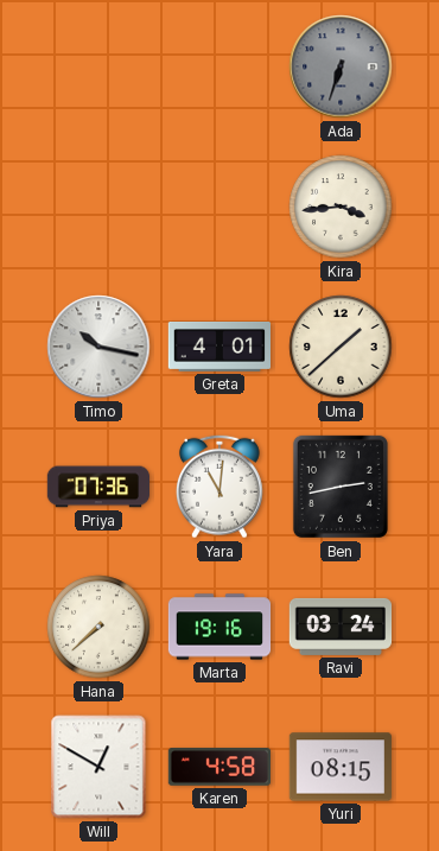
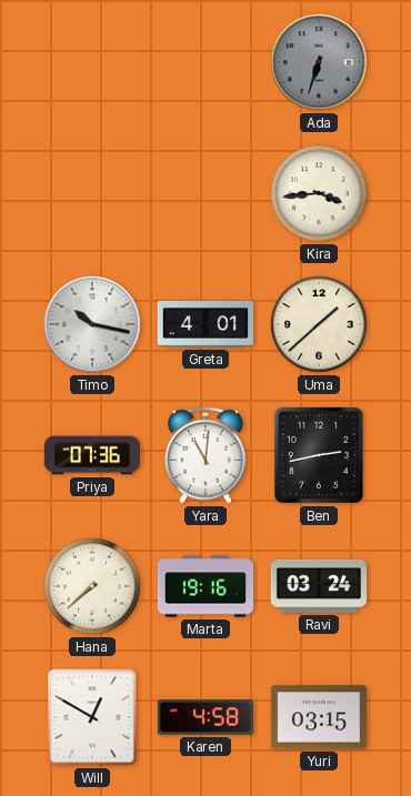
Yuri: 08:15 -> 03:15 (318, 717)
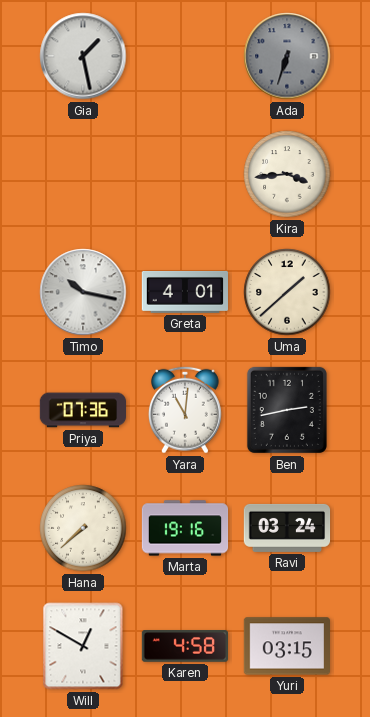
Gia: none -> 1:28 (83, 56)
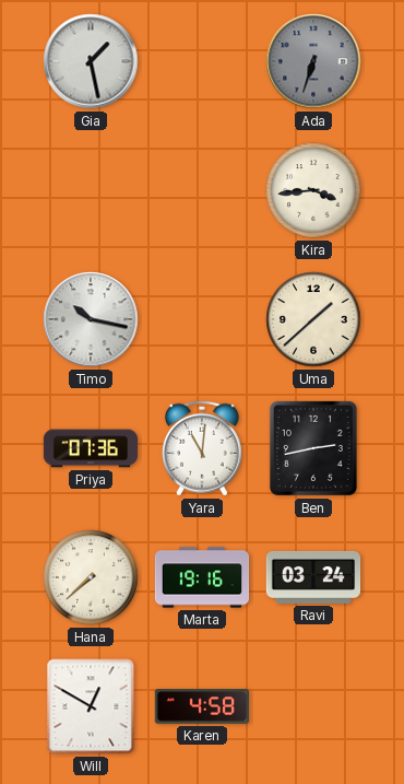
Greta: 4:01 -> none (184, 292)
Yuri: 03:15 -> none (286, 646)
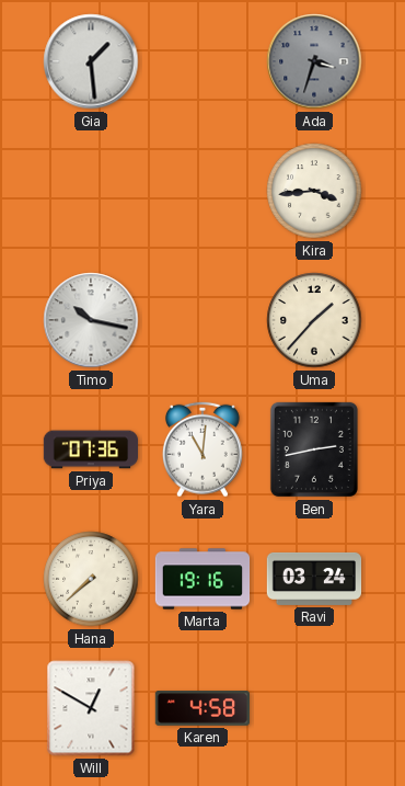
Gia: 1:28 -> 1:29 (91, 61)
Ada: 6:33 -> 3:33 (314, 61)
Uma: 1:38 -> 1:37 (314, 320)
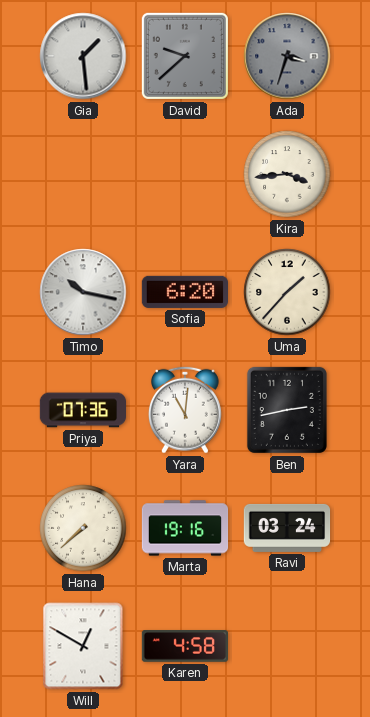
David: none -> 9:38 (185, 56)
Sofia: none -> 6:20 (184, 292)
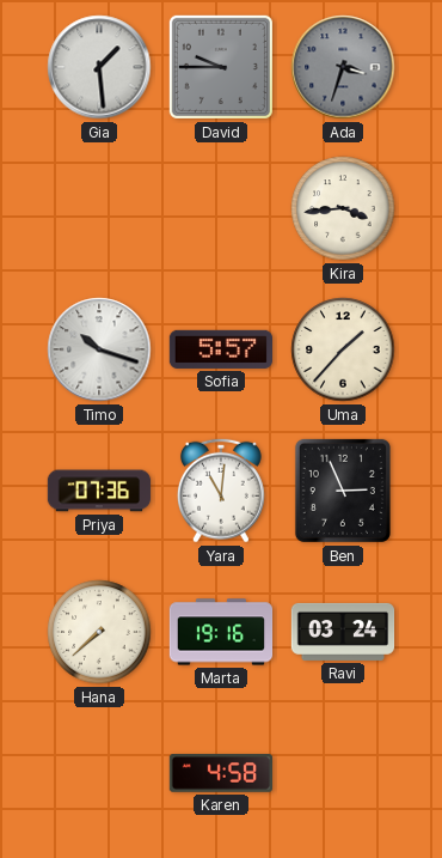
David: 9:38 -> 9:45 (221, 67)
Timo: 10:17 -> 10:18 (99, 349)
Sofia: 6:20 -> 5:57 (220, 349)
Ben: 2:43 -> 2:56 (343, 491)
Will: 12:50 -> none (83, 646)
